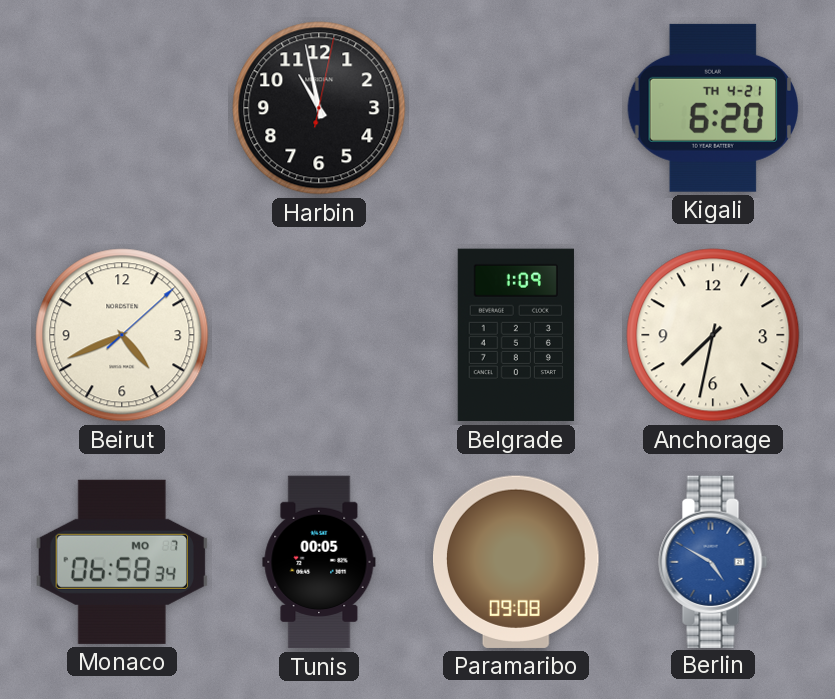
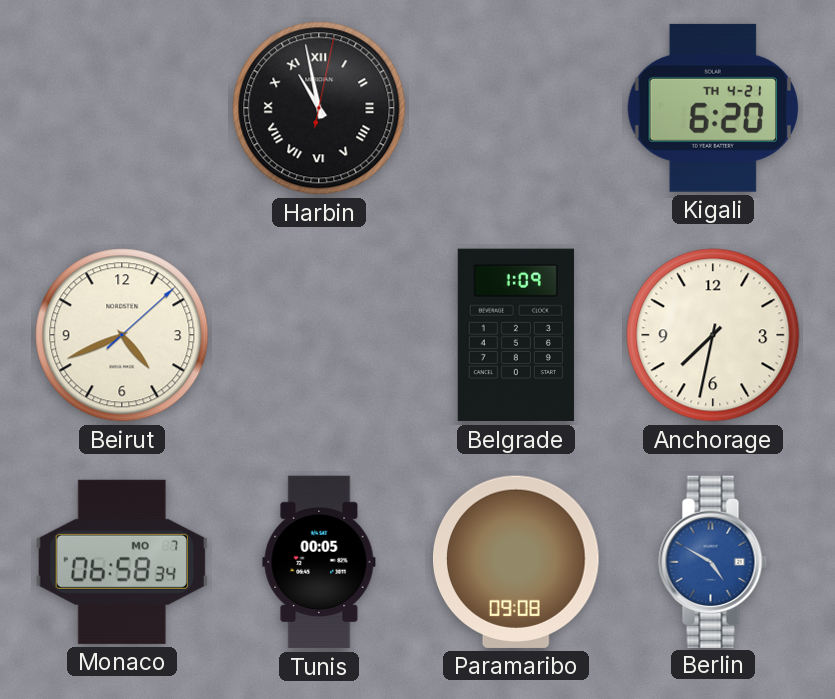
Harbin numerals: Arabic -> Roman (319, 108)
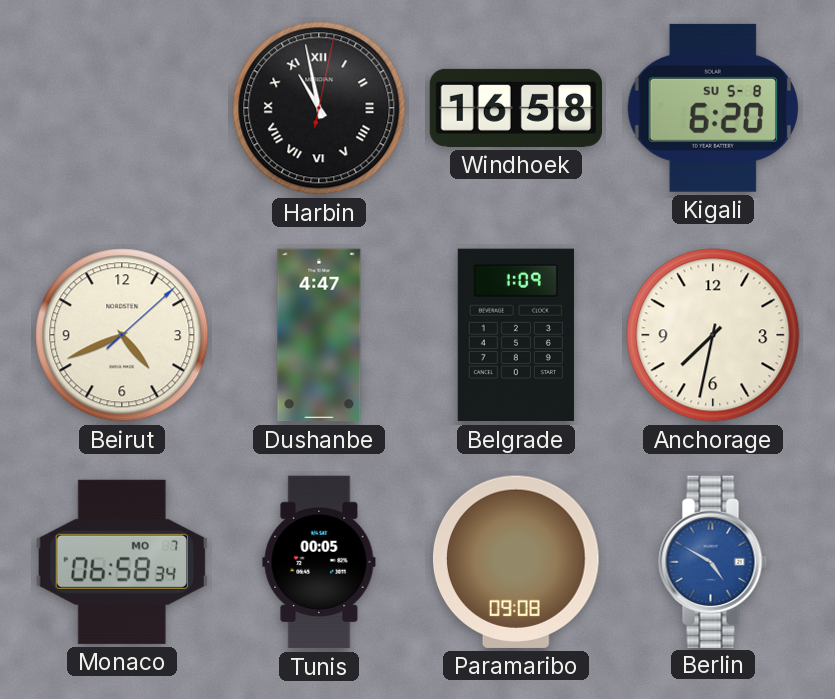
Windhoek: none -> 16:58 (516, 108)
Kigali date: TH 4-21 -> SU 5-8 (713, 108)
Dushanbe: none -> 4:47 (319, 335)
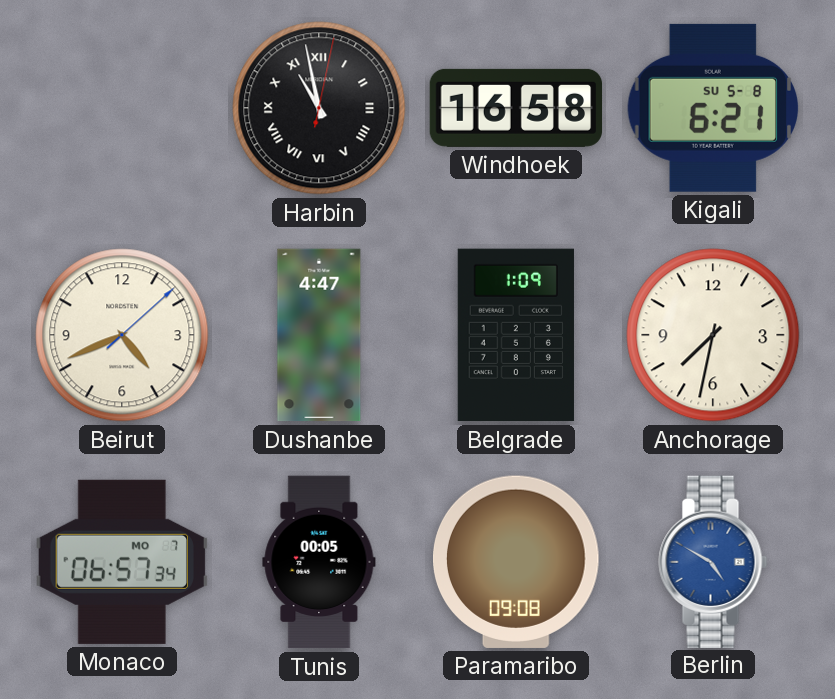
Kigali: 6:20 -> 6:21 (713, 108)
Monaco: 06:58 -> 06:57 (122, 562)
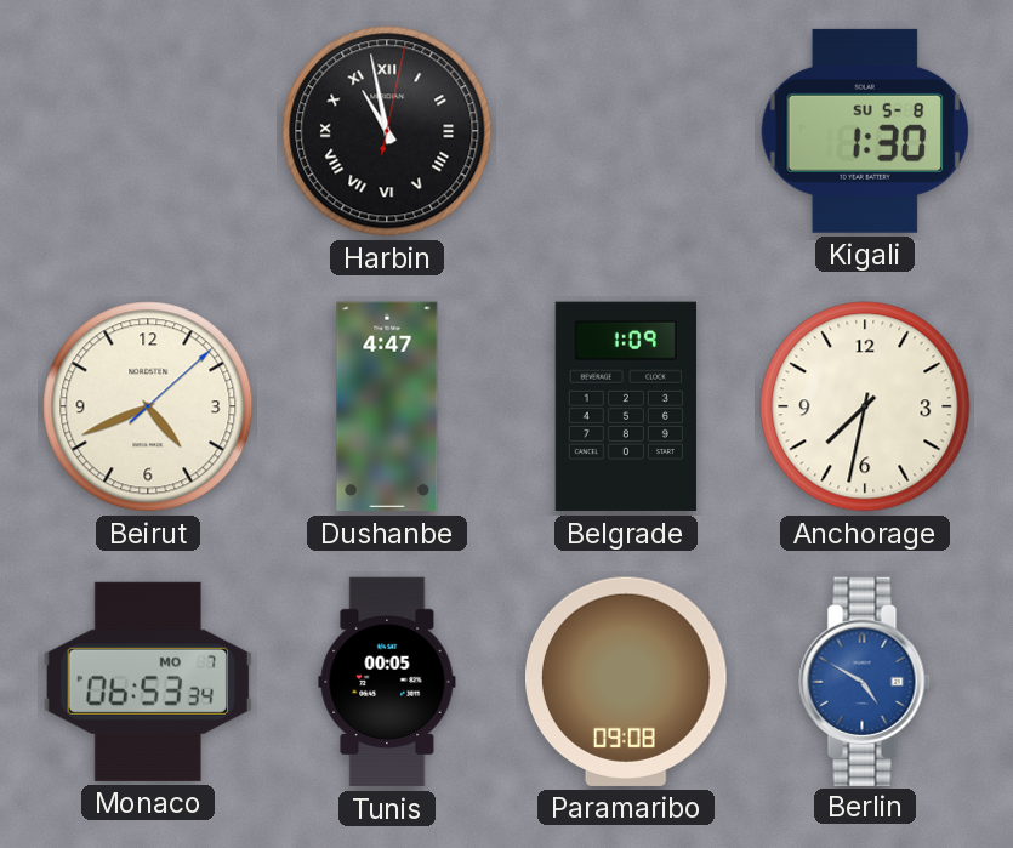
Windhoek: 16:58 -> none (516, 108)
Kigali: 6:21 -> 1:30 (865, 131)
Monaco: 06:57 -> 06:53 (148, 682)
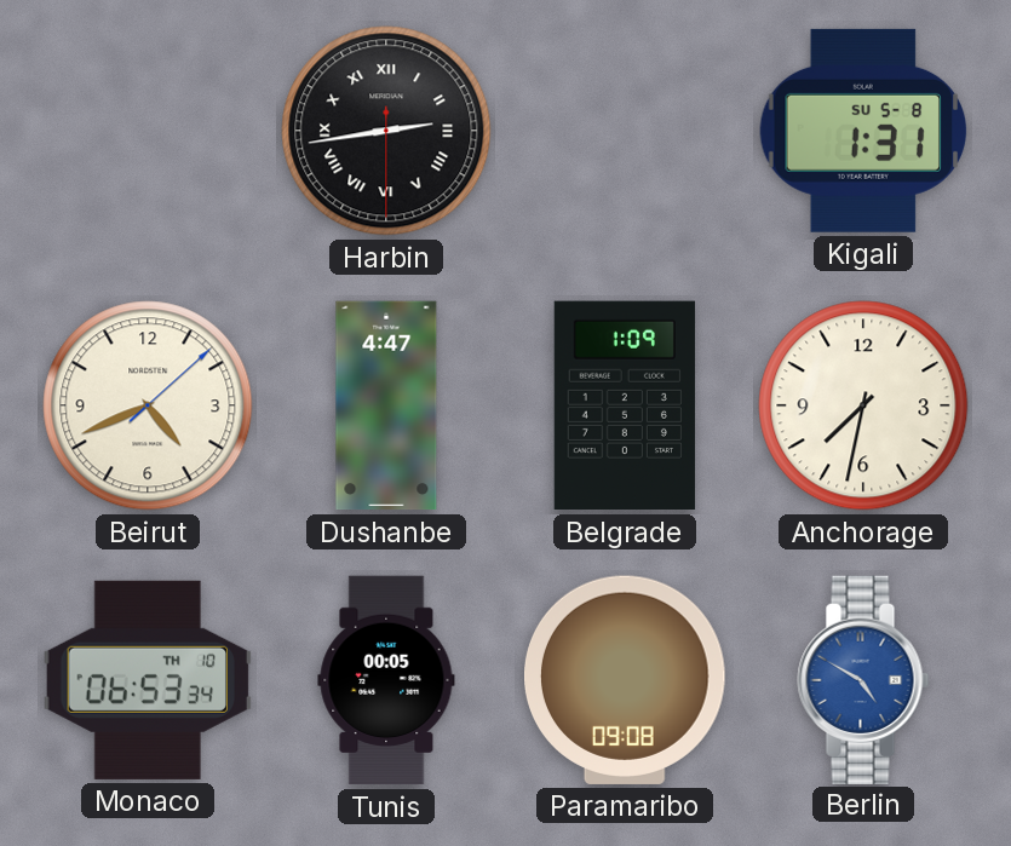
Harbin: 10:58 -> 2:43 (386, 131)
Kigali: 1:30 -> 1:31 (863, 131)
Monaco date: MO 7 -> TH 10 (148, 680)
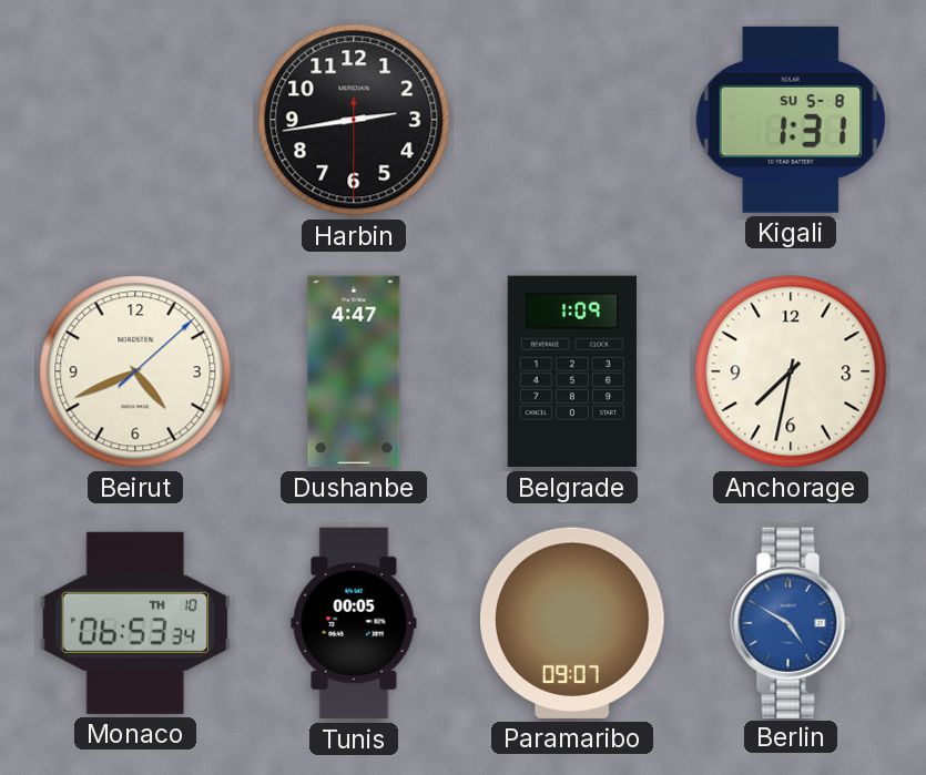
Harbin numerals: Roman -> Arabic (354, 120)
Paramaribo: 09:08 -> 09:07 (573, 623)
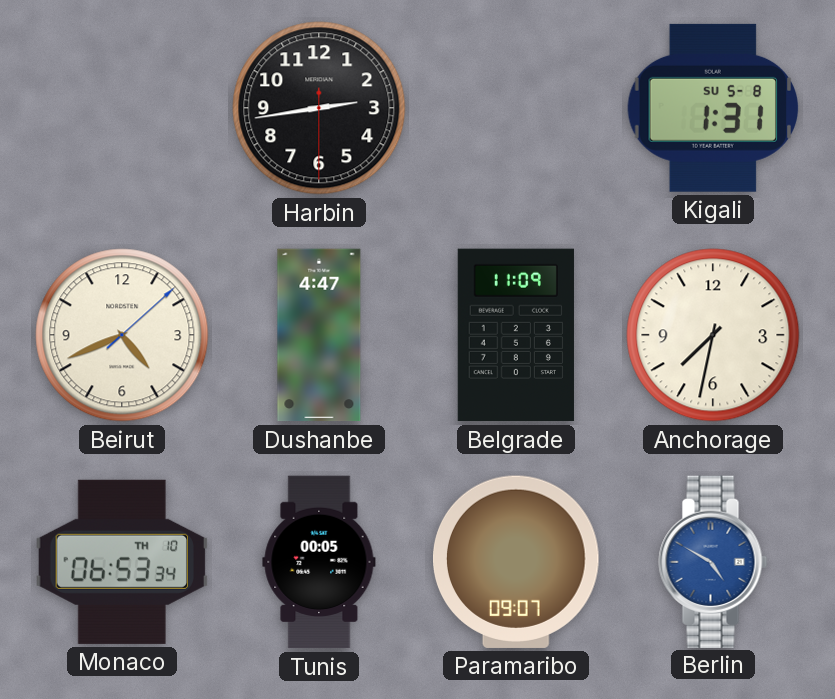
Belgrade: 1:09 -> 11:09 (516, 335)
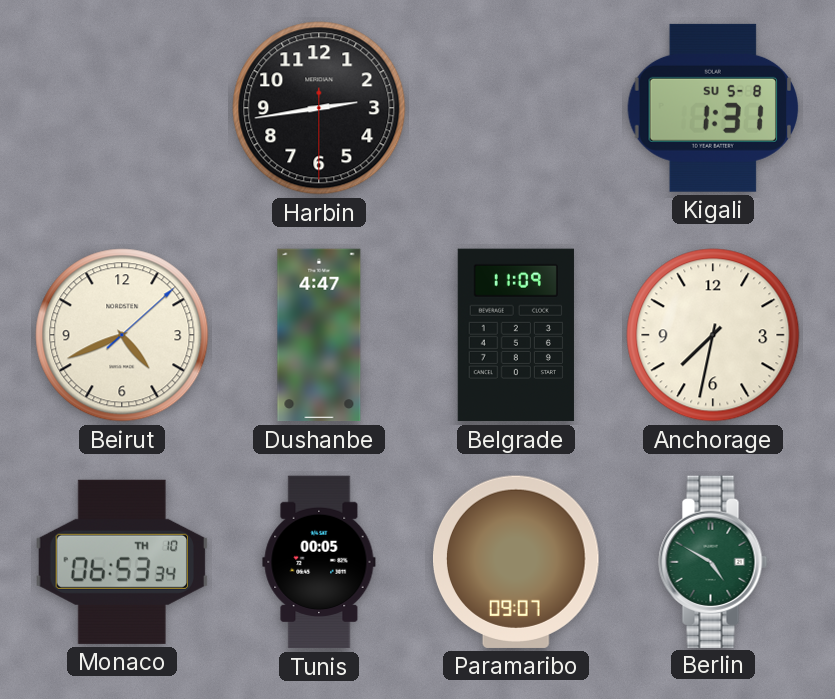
Berlin dial: blue -> green (713, 561)
